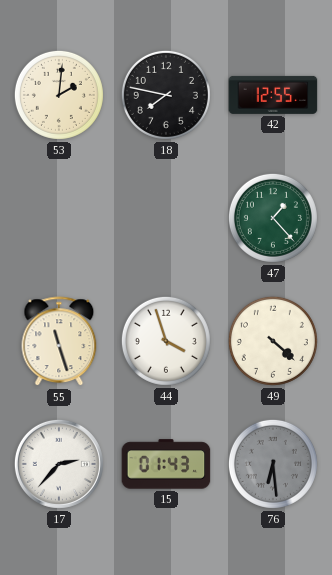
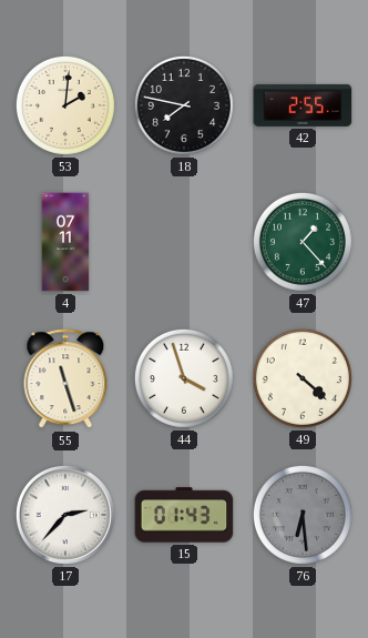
42: 12:55 -> 2:55 (303, 105)
4: none -> 07:11 (65, 242)
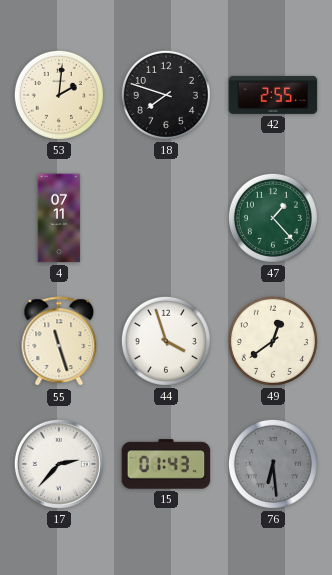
18: 7:47 -> 7:48 (166, 95)
49: 4:22 -> 12:39 (273, 341)
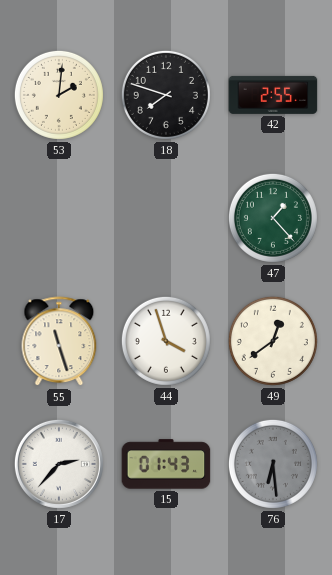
4: 07:11 -> none (59, 218)
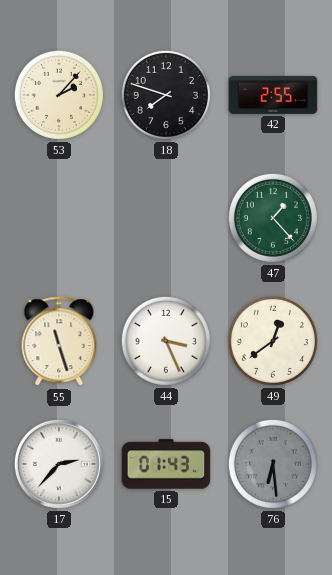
53: 2:01 -> 2:07 (59, 95)
44: 3:57 -> 3:26 (166, 341)
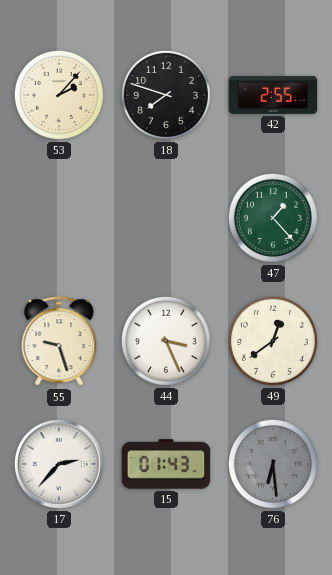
55: 11:27 -> 9:27 (59, 342)
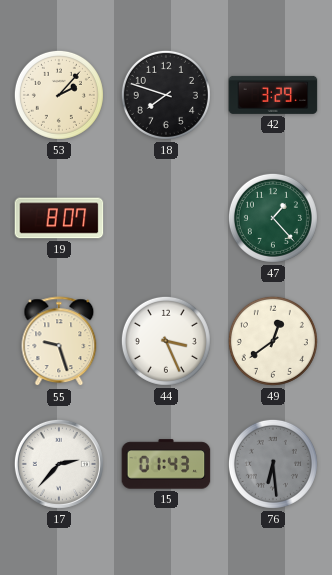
42: 2:55 -> 3:29 (273, 95)
19: none -> 8:07 (59, 218)
